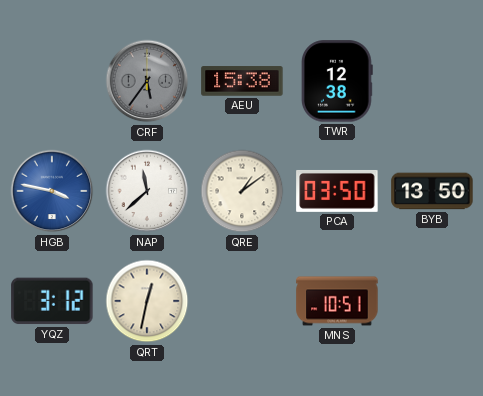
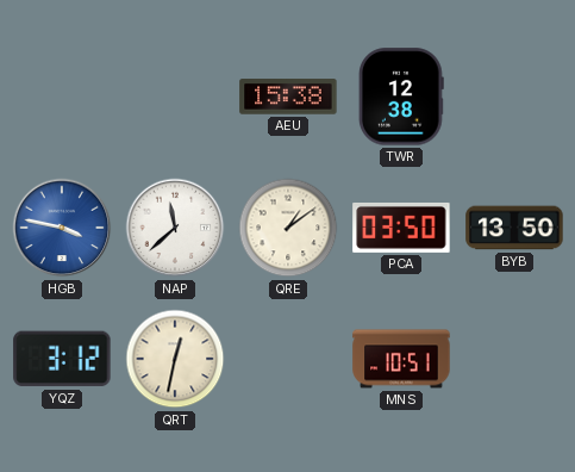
CRF: 5:36 -> none (147, 81)
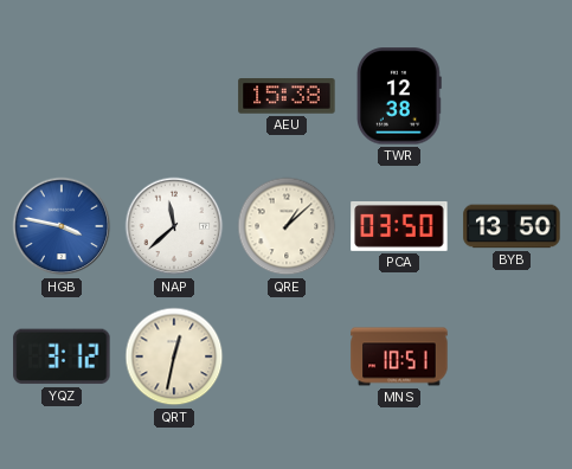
QRE: 1:09 -> 1:08 (287, 226)
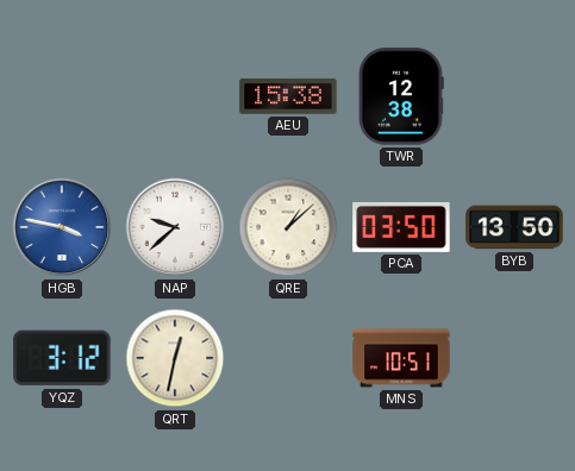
NAP: 11:38 -> 9:38 (175, 227)
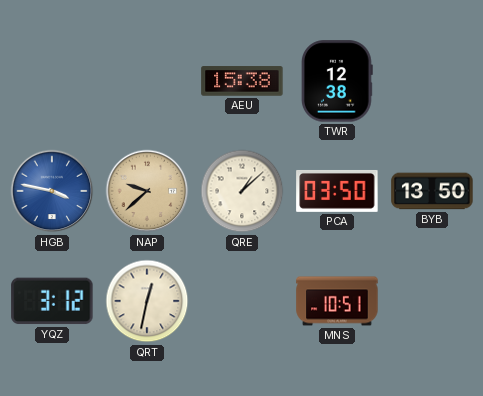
NAP dial: white -> champagne (147, 191)
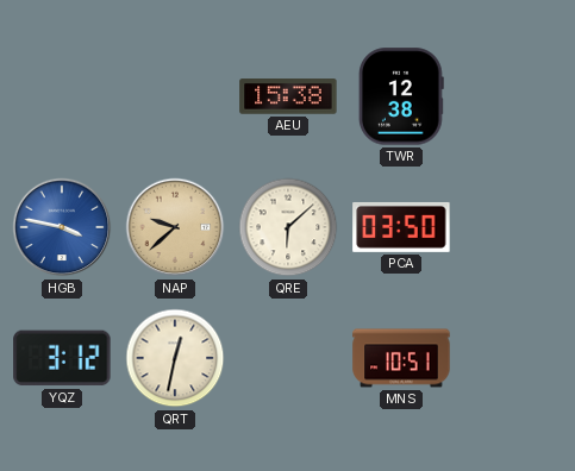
QRE: 1:08 -> 6:08 (288, 227)
BYB: 13:50 -> none (432, 191)
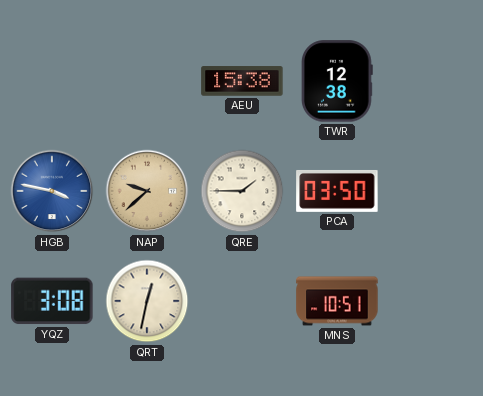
QRE: 6:08 -> 1:45 (242, 191)
YQZ: 3:12 -> 3:08 (52, 301)
